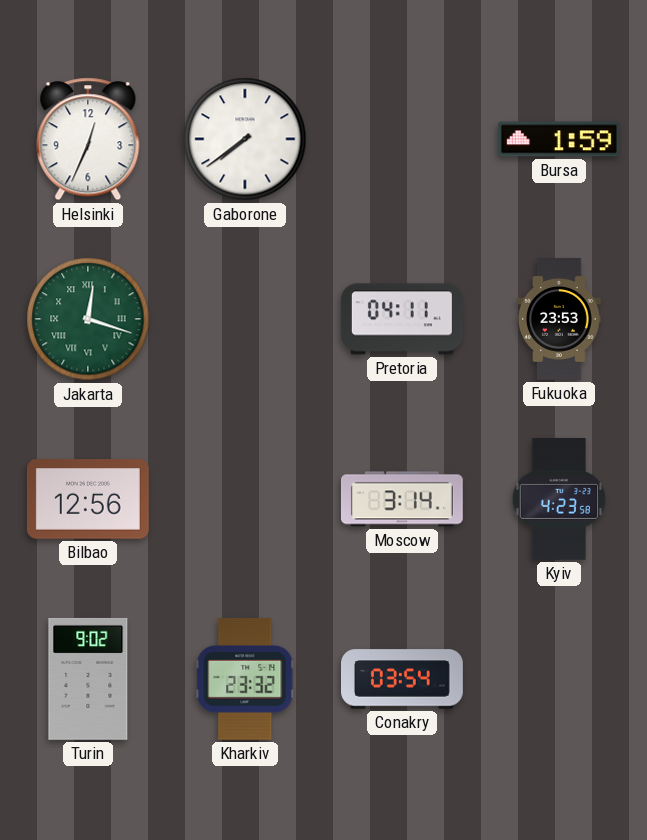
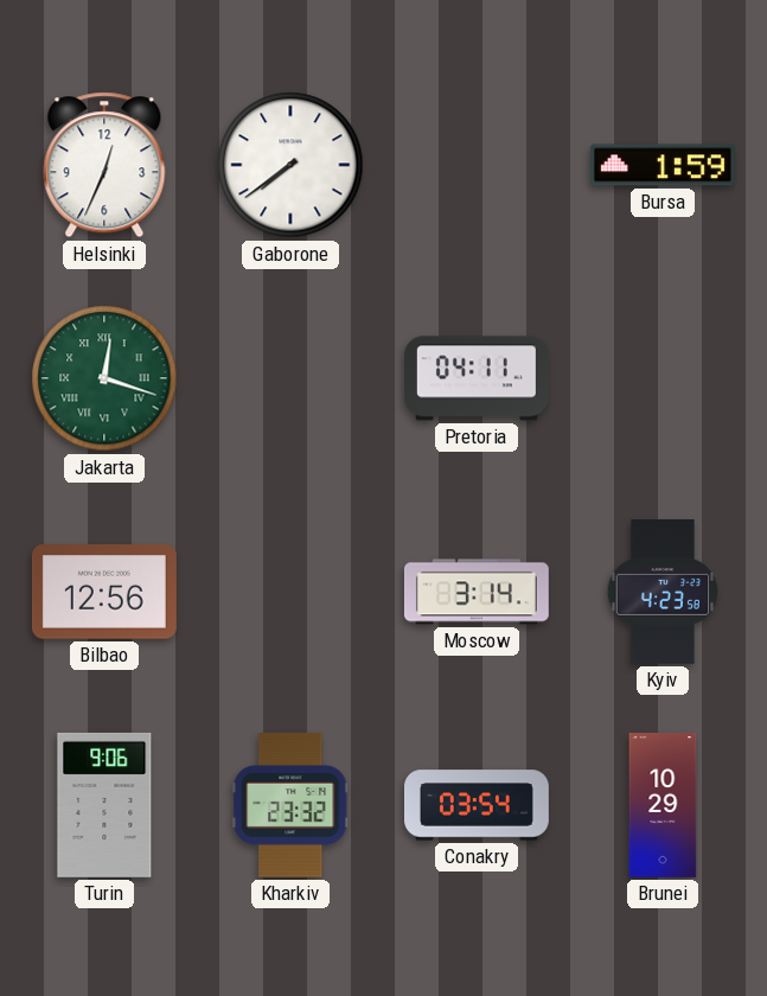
Fukuoka: 23:53 -> none (560, 320)
Turin: 9:02 -> 9:06 (104, 805)
Brunei: none -> 10:29 (663, 806)
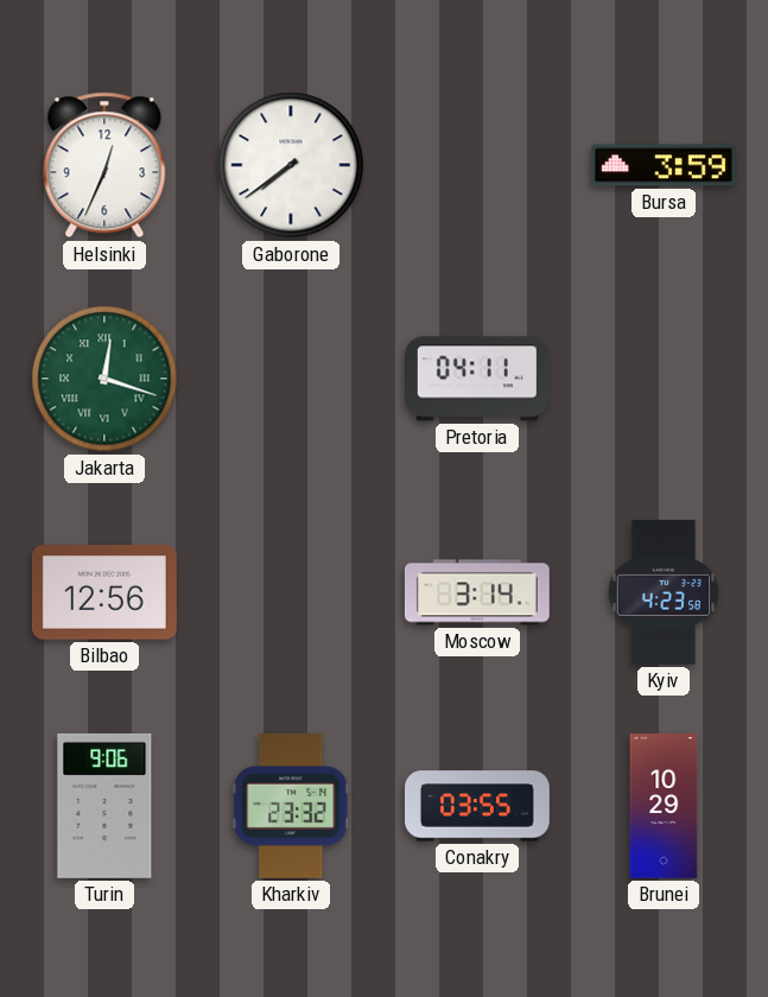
Bursa: 1:59 -> 3:59 (664, 165)
Conakry: 03:54 -> 03:55 (478, 806)
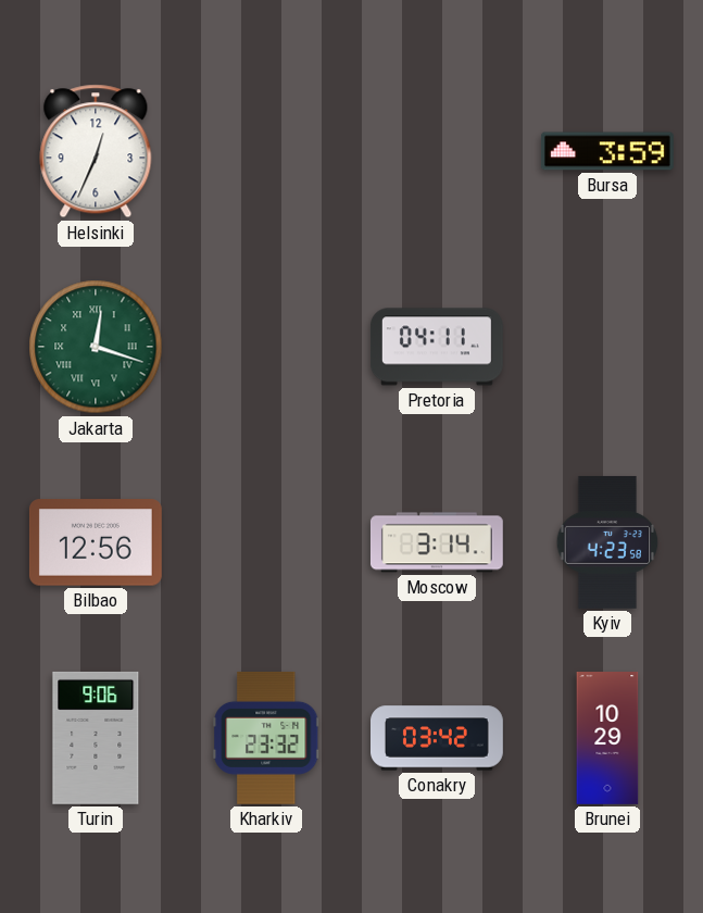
Gaborone: 7:39 -> none (291, 165)
Conakry: 03:55 -> 03:42 (438, 738)
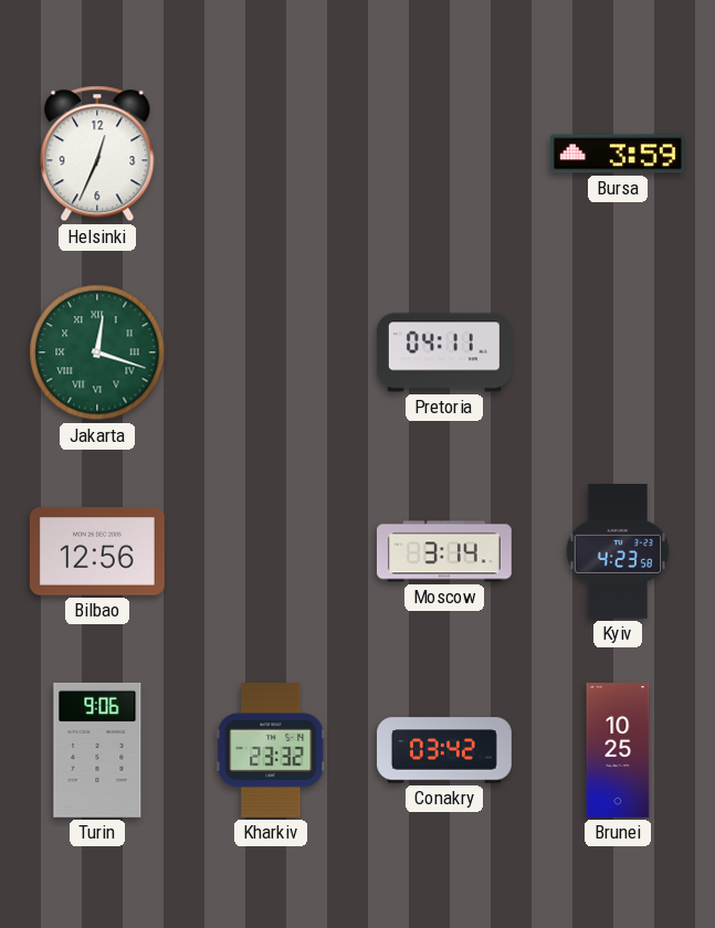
Brunei: 10:29 -> 10:25 (618, 751)
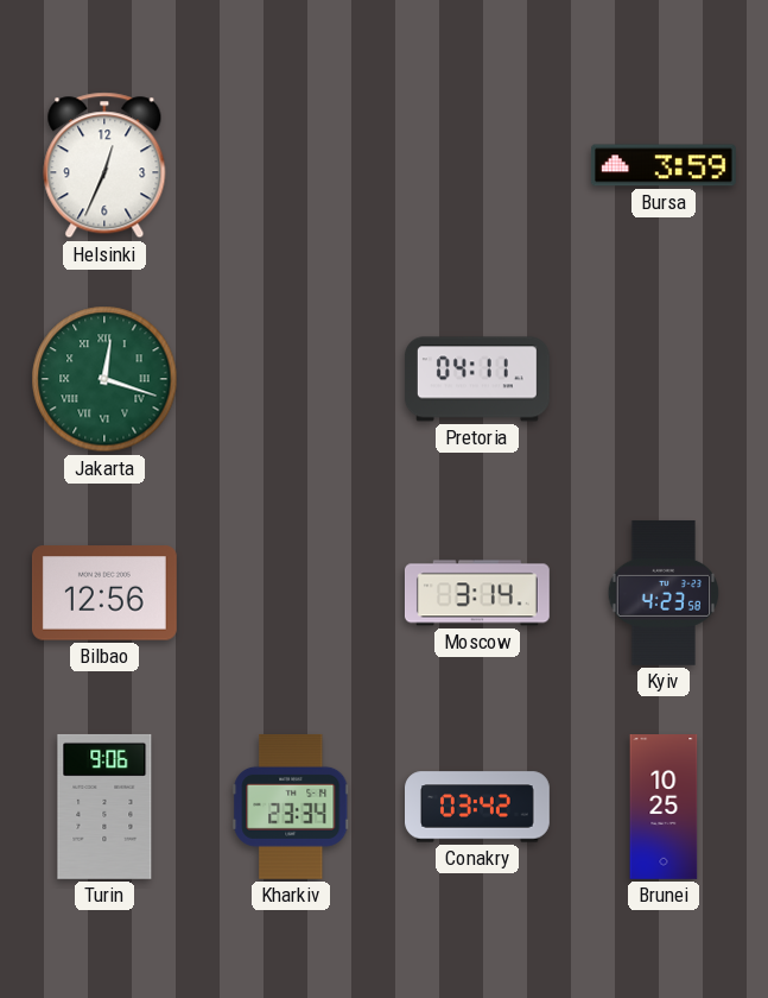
Kharkiv: 23:32 -> 23:34 (291, 807)
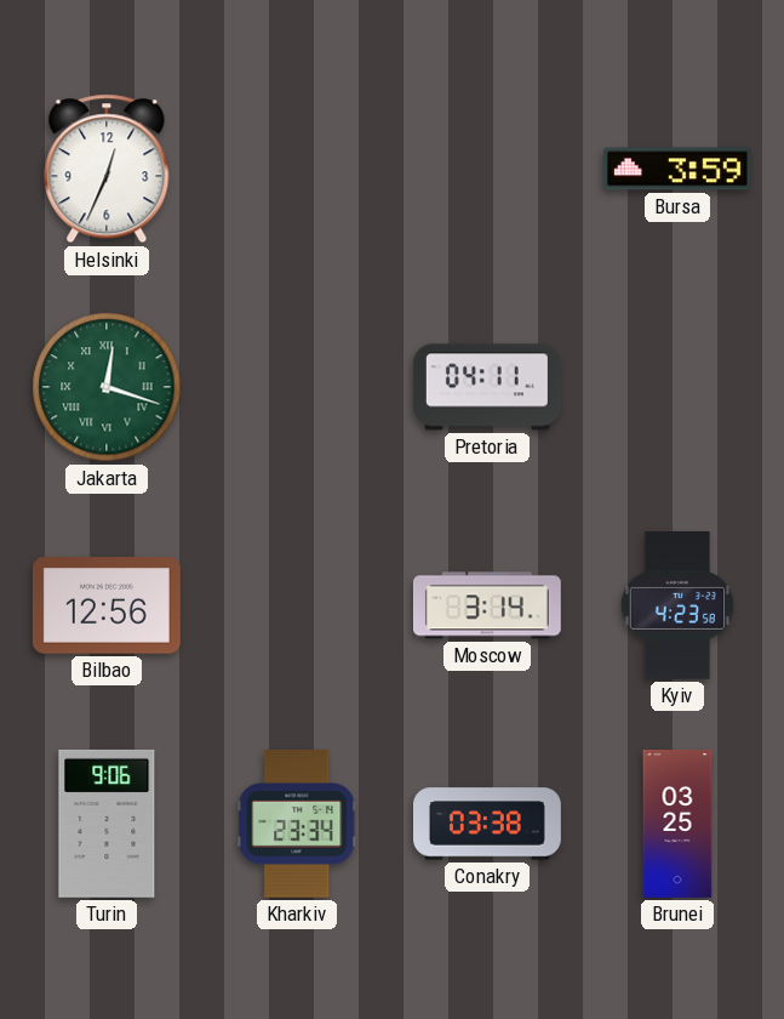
Conakry: 03:42 -> 03:38 (488, 824)
Brunei: 10:25 -> 03:25 (677, 825)
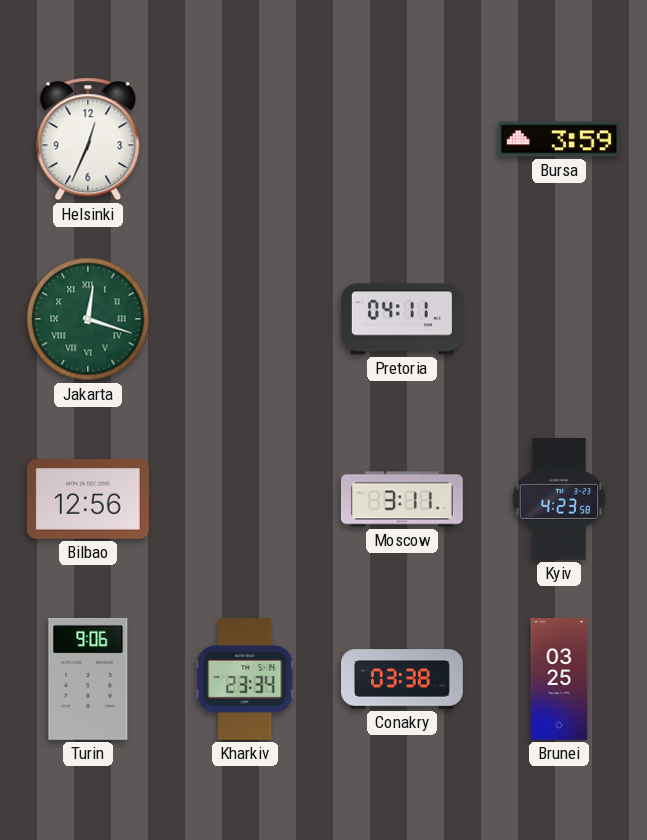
Moscow: 3:14 -> 3:11 (402, 499)
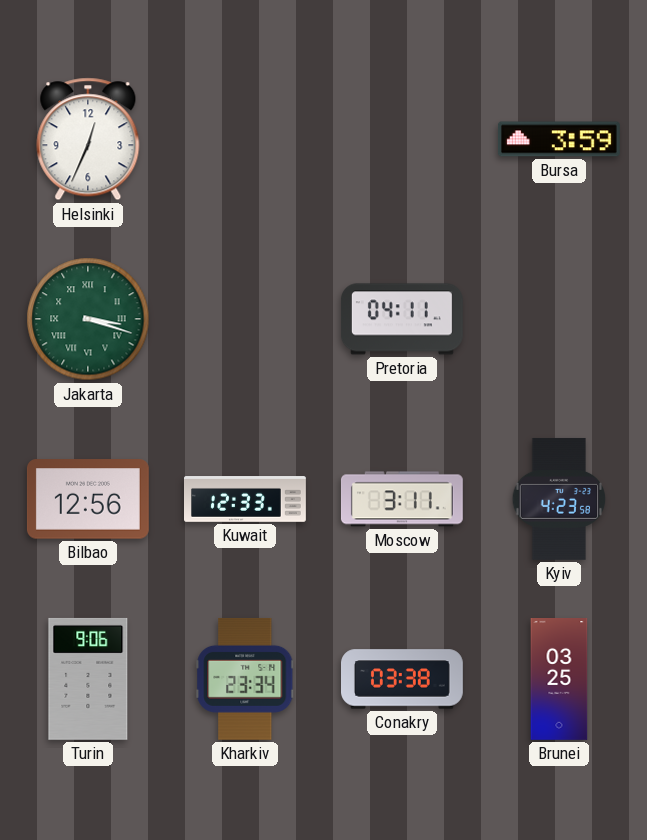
Jakarta: 12:18 -> 3:18 (88, 319)
Kuwait: none -> 12:33 (246, 499)
